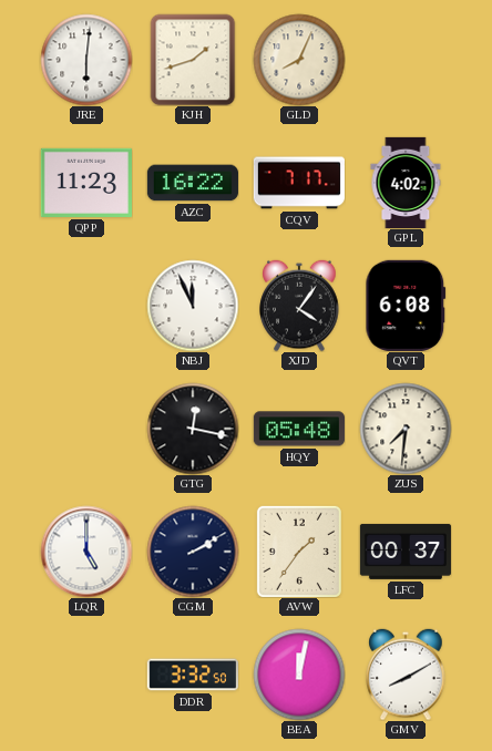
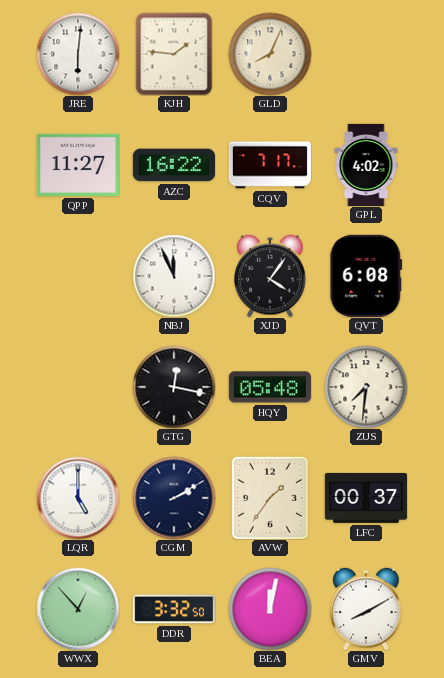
KJH: 1:42 -> 1:46 (174, 54)
QPP: 11:23 -> 11:27 (78, 165)
WWX: none -> 12:53 (78, 609)
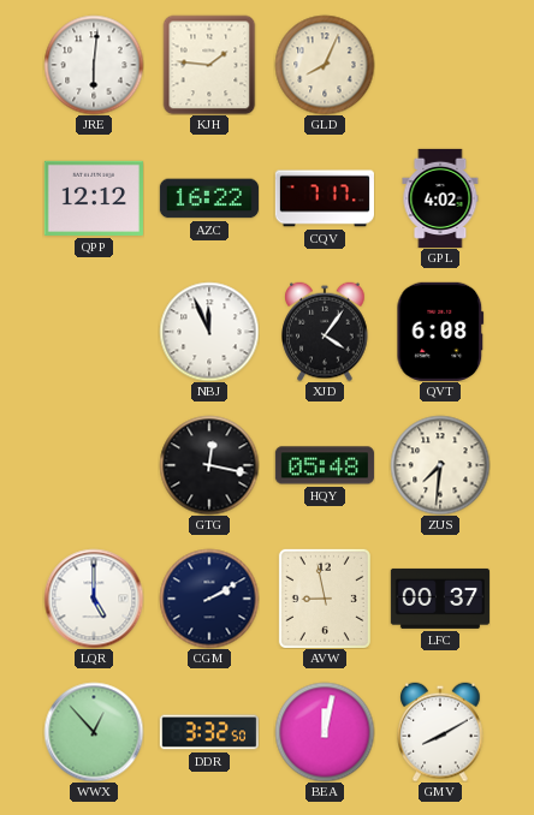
QPP: 11:27 -> 12:12 (94, 198)
AVW: 1:36 -> 8:58 (325, 599)
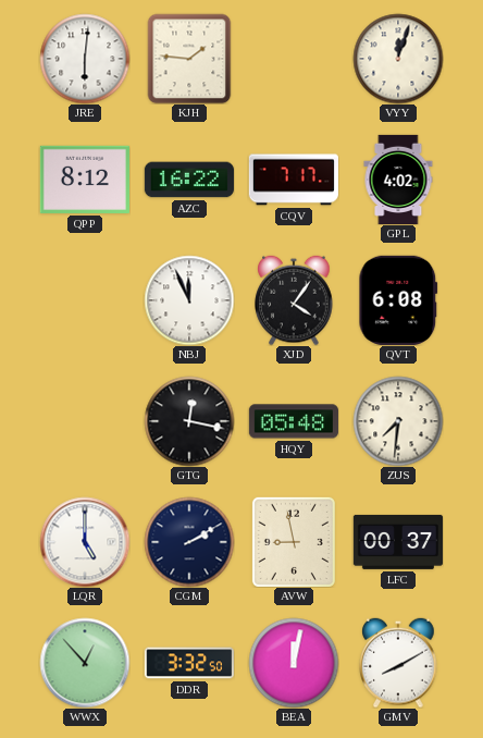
GLD: 8:04 -> none (325, 65)
VYY: none -> 12:03 (398, 59)
QPP: 12:12 -> 8:12 (85, 180)
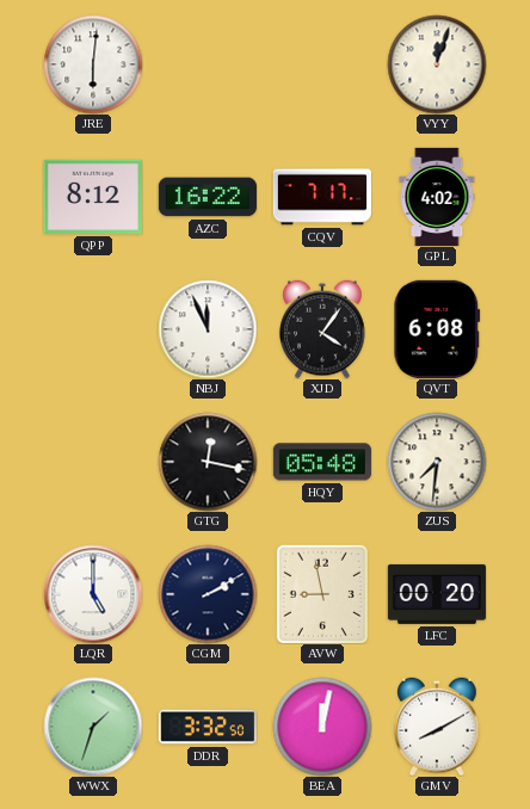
KJH: 1:46 -> none (189, 59)
LFC: 00:37 -> 00:20 (436, 594)
WWX: 12:53 -> 1:33 (93, 727)
